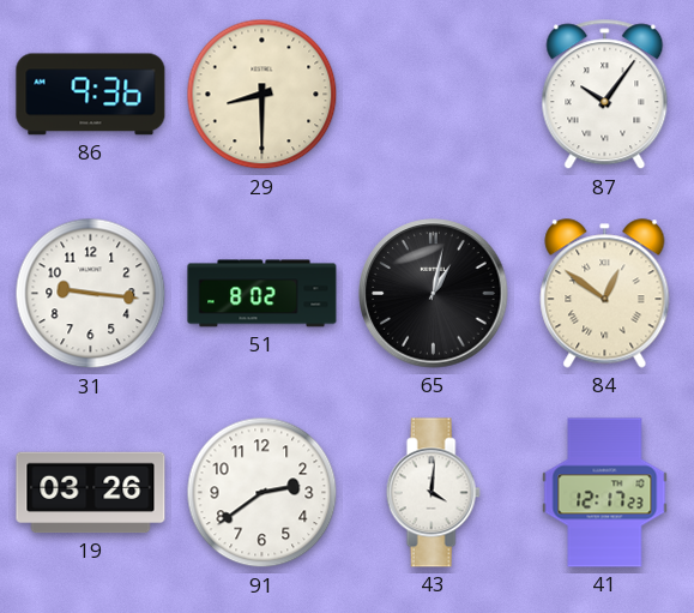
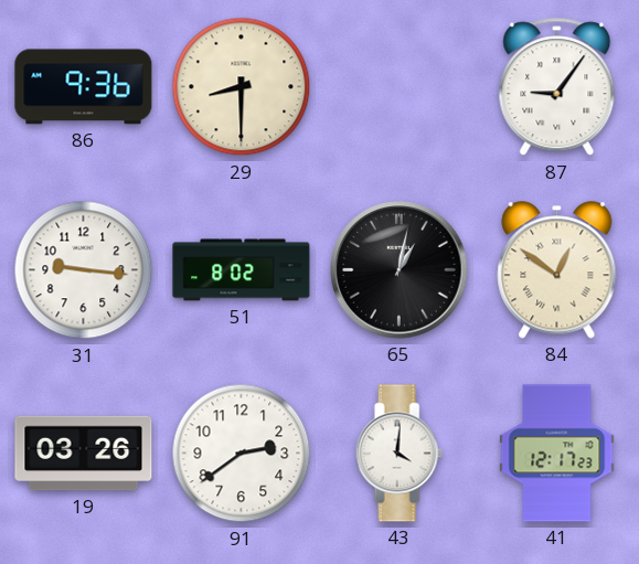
87: 10:06 -> 9:06 (557, 87)
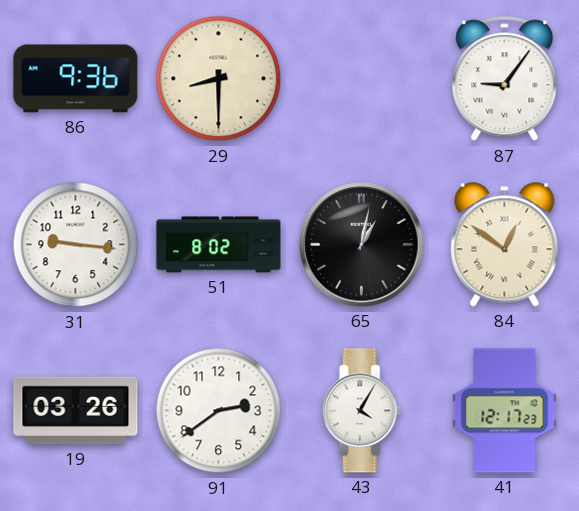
43: 4:01 -> 4:05 (361, 411)
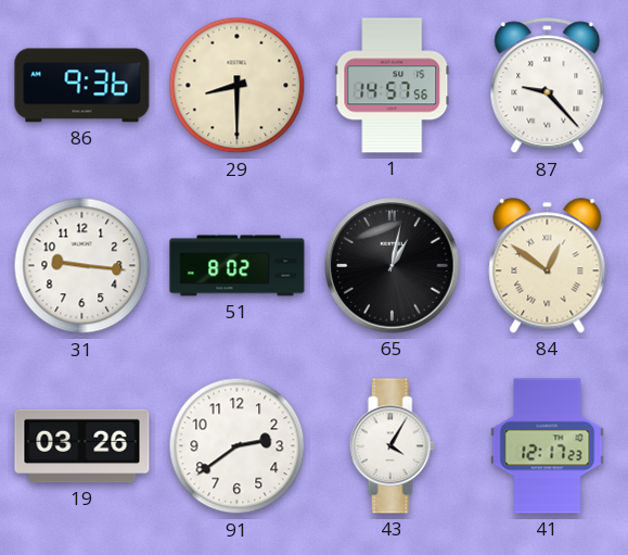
1: none -> 14:57 (393, 86)
87: 9:06 -> 9:23 (548, 86)
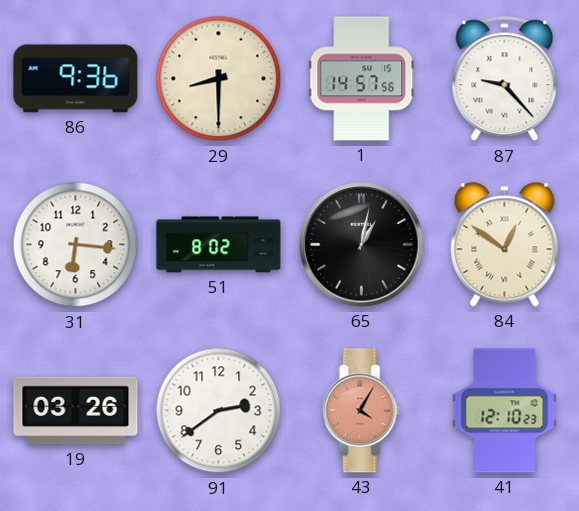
31: 9:16 -> 6:16 (76, 245)
43 dial: white -> salmon (361, 411)
41: 12:17 -> 12:10 (505, 411)
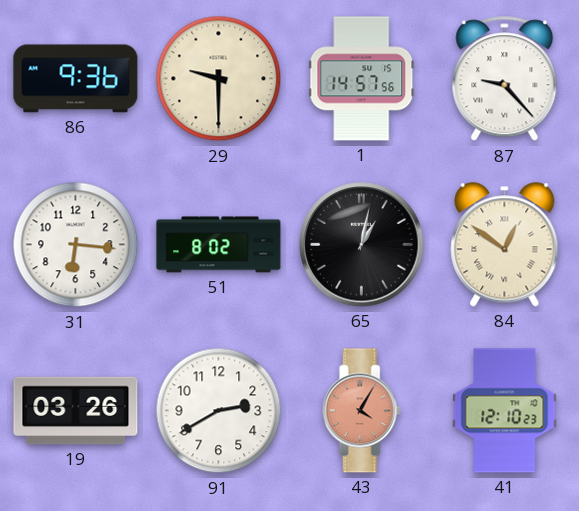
29: 8:30 -> 9:30 (219, 79)
91: 2:39 -> 2:40 (219, 411)
